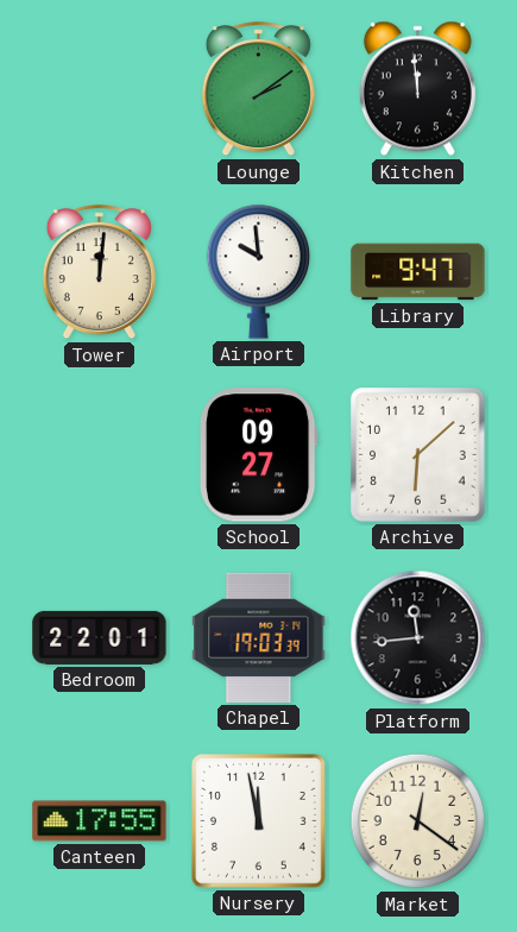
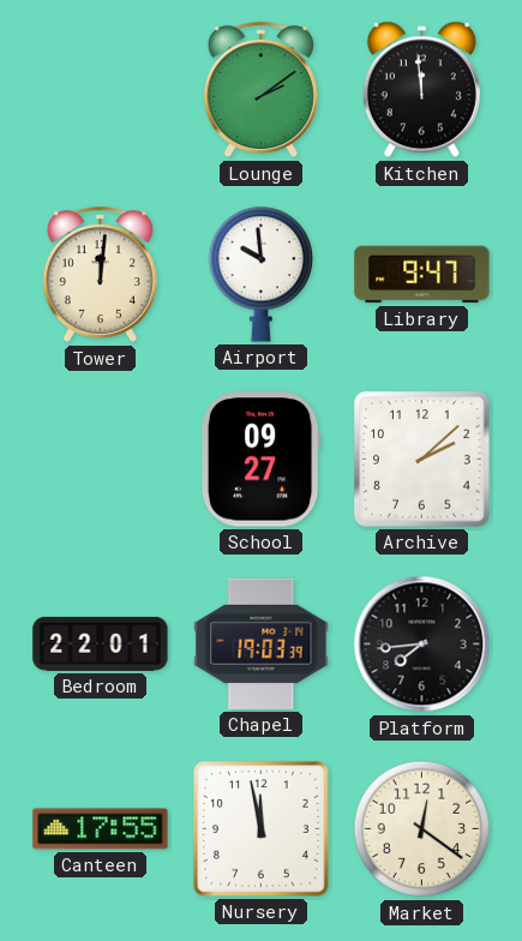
Archive: 6:08 -> 2:08 (422, 460)
Platform: 11:44 -> 7:44 (422, 645)
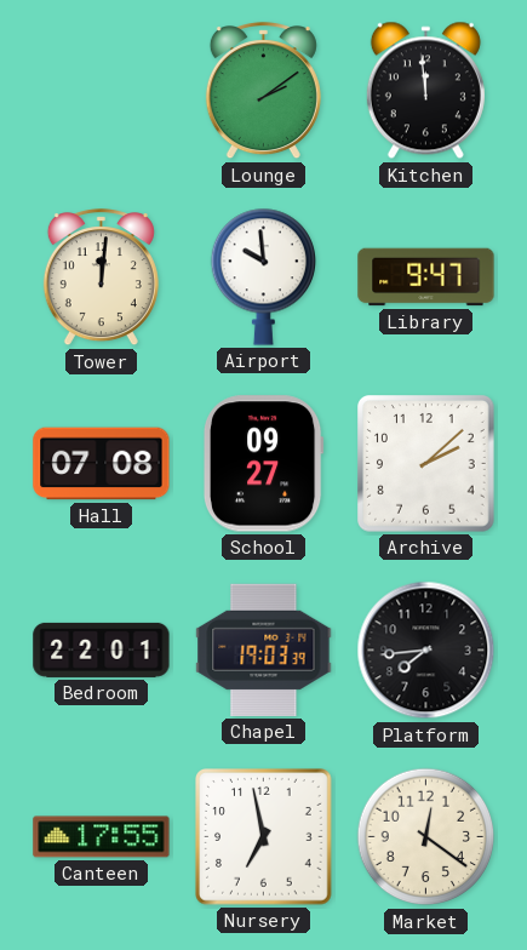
Hall: none -> 07:08 (102, 464)
Nursery: 11:58 -> 6:58 (264, 837)
